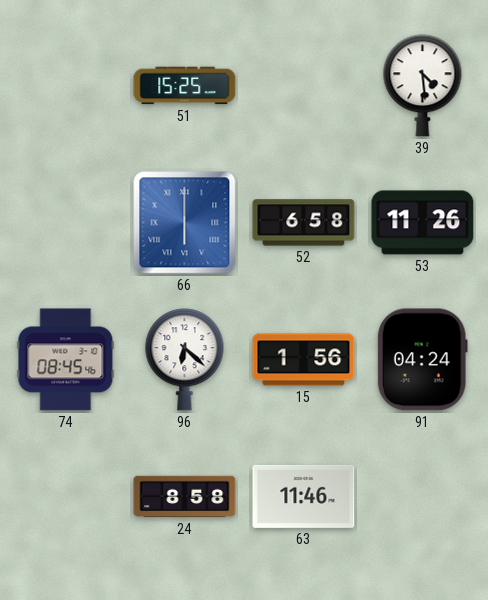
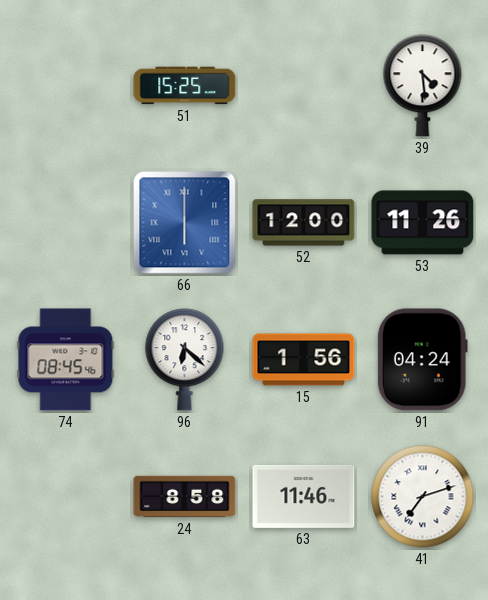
52: 6:58 -> 12:00 (304, 223)
41: none -> 7:12 (423, 497)
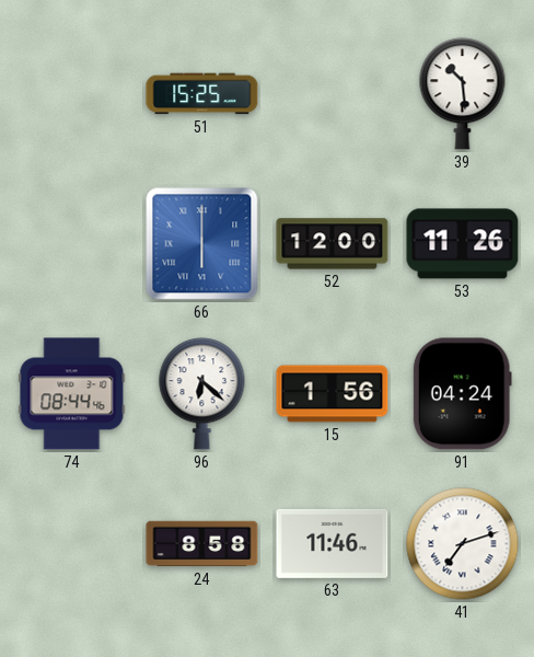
39: 4:29 -> 10:29 (463, 94)
74: 08:45 -> 08:44 (72, 394)
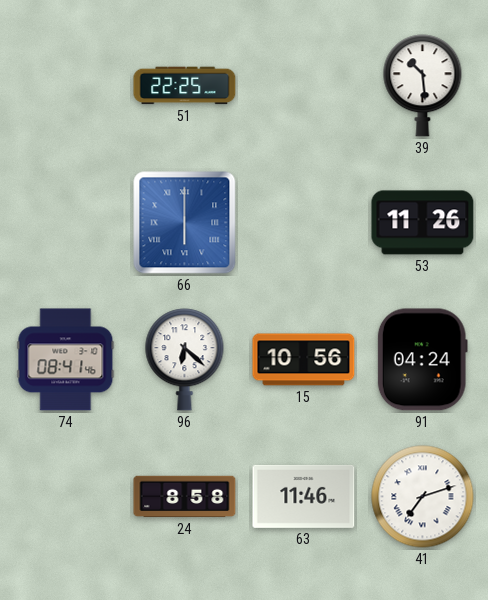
51: 15:25 -> 22:25 (185, 86)
52: 12:00 -> none (333, 244)
74: 08:44 -> 08:41 (66, 360)
15: 1:56 -> 10:56 (304, 360)
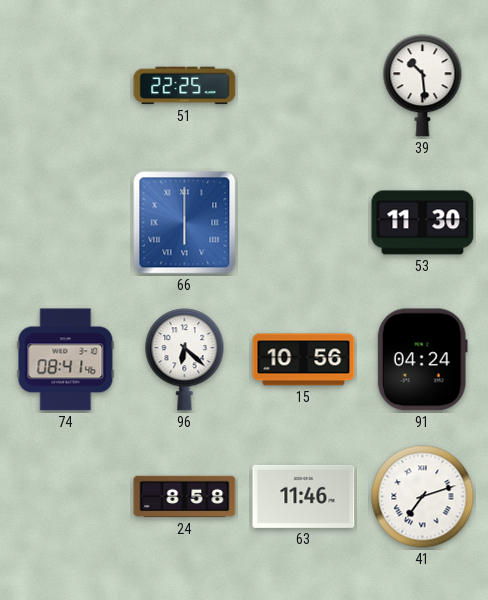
53: 11:26 -> 11:30 (423, 223)
